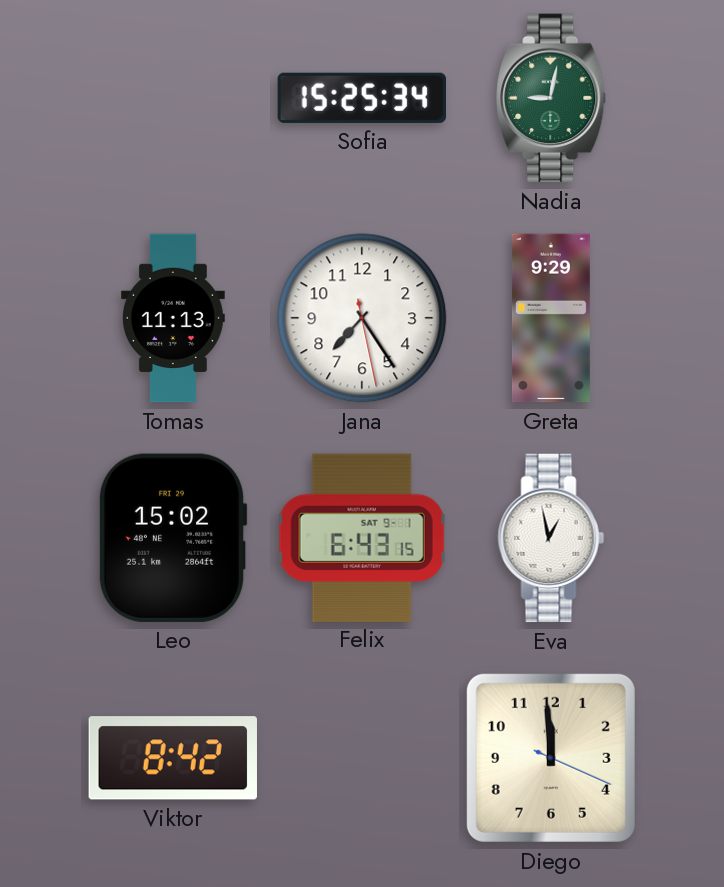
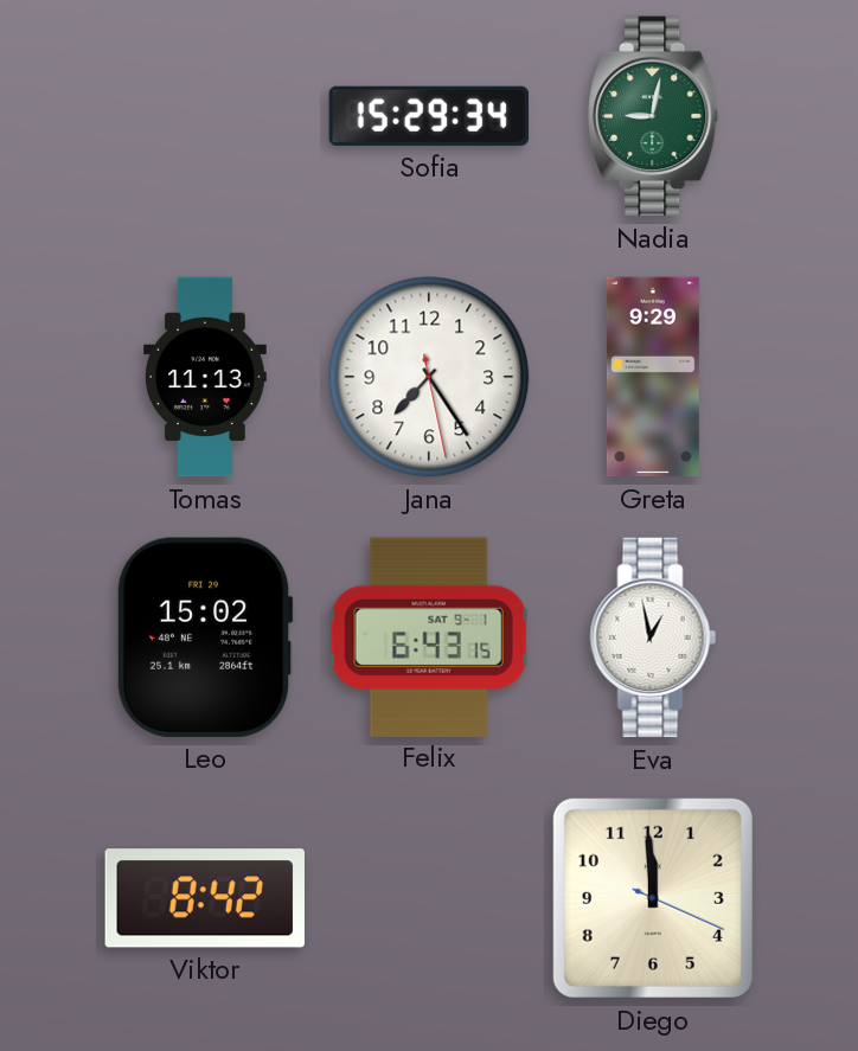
Sofia: 15:25 -> 15:29 (428, 116)
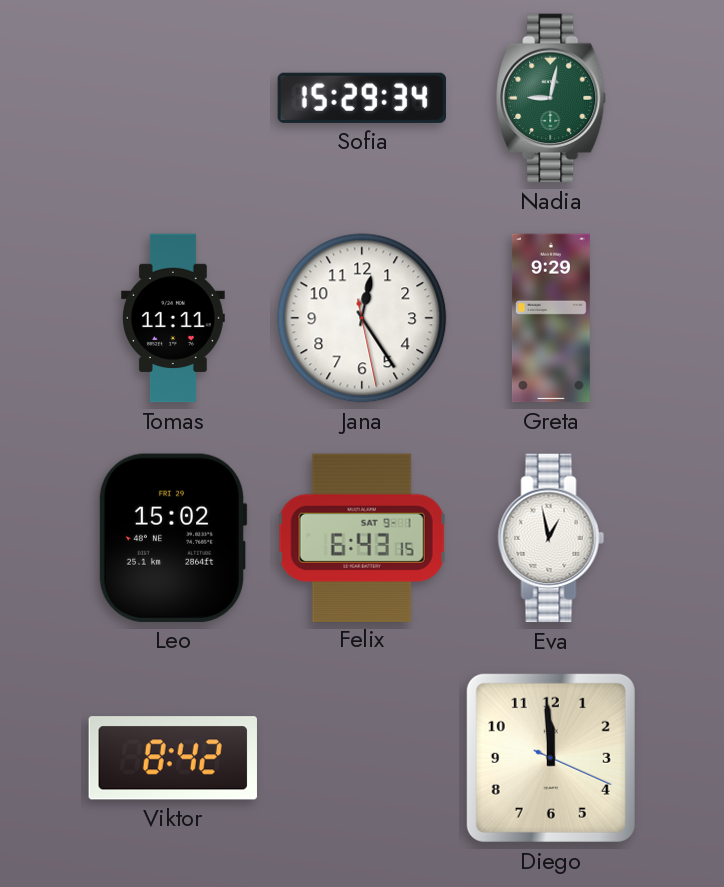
Tomas: 11:13 -> 11:11 (174, 318)
Jana: 7:24 -> 12:24 (362, 318)
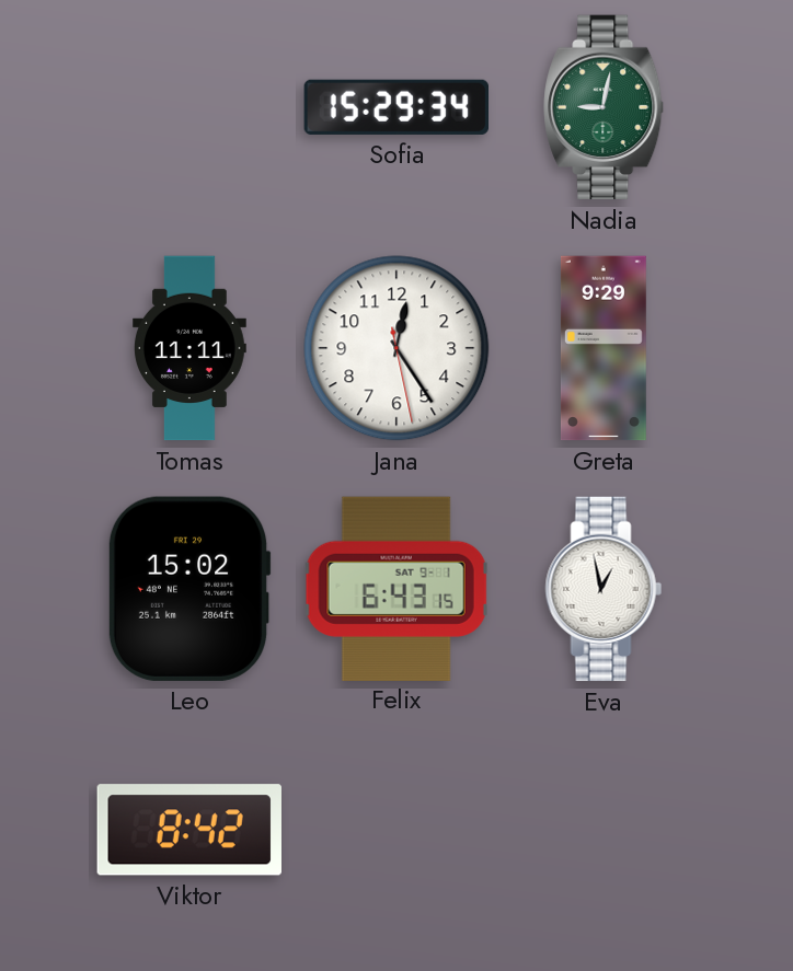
Diego: 11:59 -> none (551, 758)
